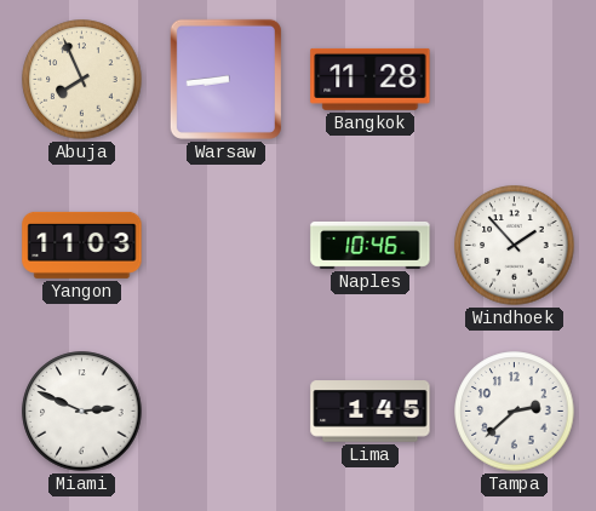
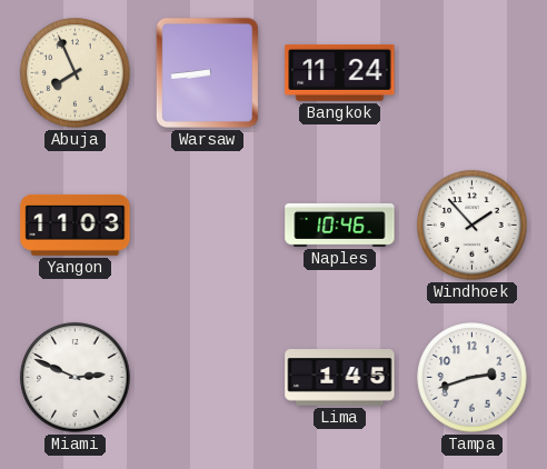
Bangkok: 11:28 -> 11:24 (340, 72)
Tampa: 2:38 -> 2:42 (473, 378)
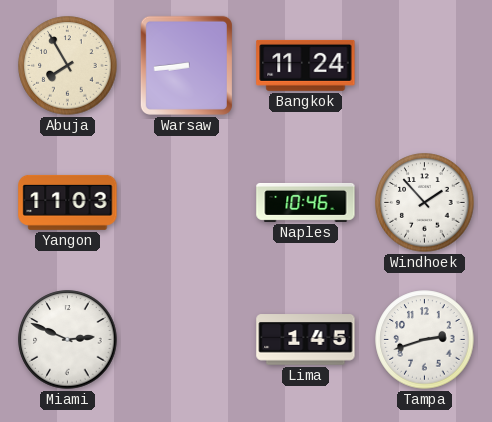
Abuja: 7:56 -> 7:55 (68, 66)
